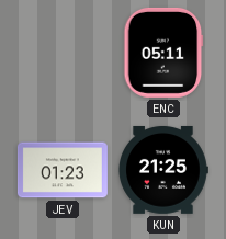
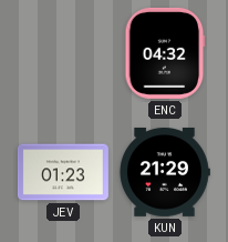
ENC: 05:11 -> 04:32 (165, 53)
KUN: 21:25 -> 21:29 (165, 172)
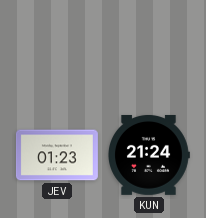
ENC: 04:32 -> none (165, 53)
KUN: 21:29 -> 21:24 (149, 155)
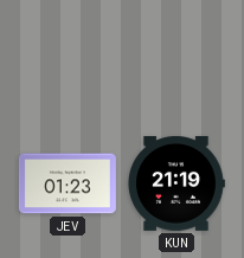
KUN: 21:24 -> 21:19 (176, 183)
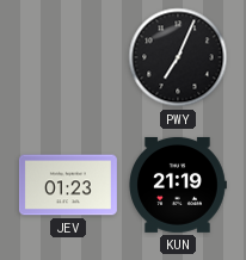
PWY: none -> 7:04 (178, 57)
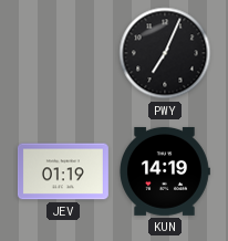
JEV: 01:23 -> 01:19 (63, 171)
KUN: 21:19 -> 14:19 (165, 171)
